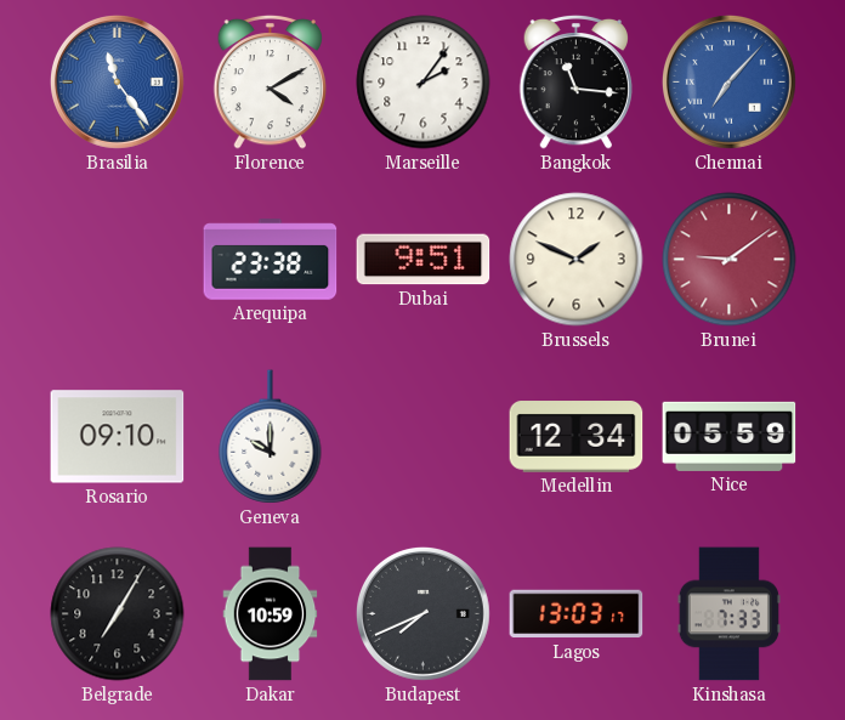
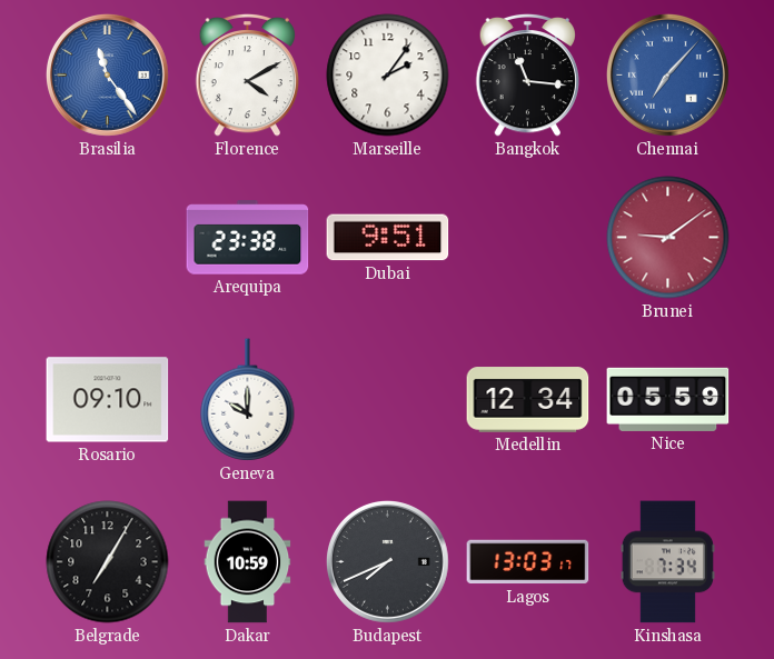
Brussels: 1:49 -> none (577, 260)
Kinshasa: 7:33 -> 7:34 (667, 562)
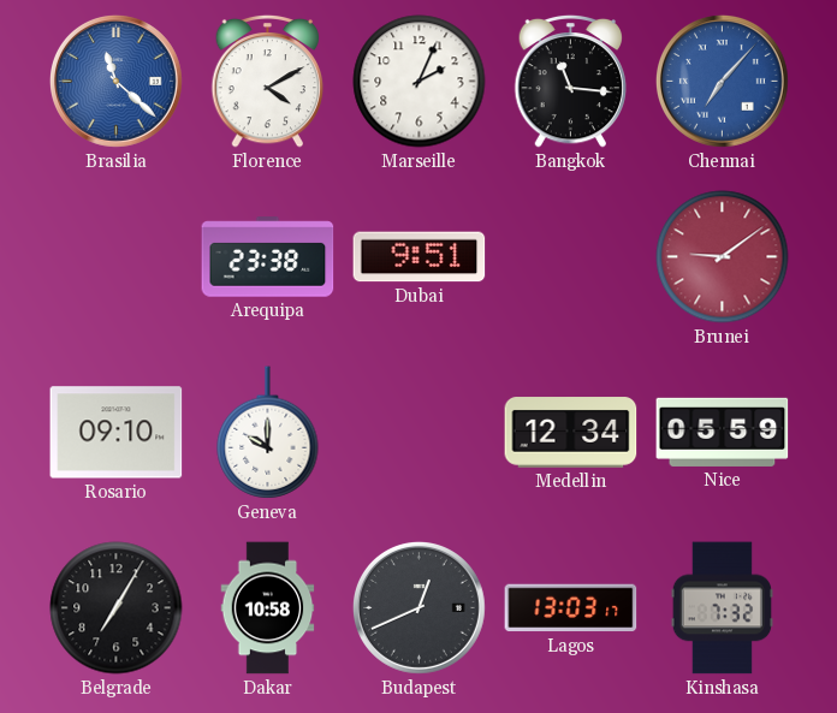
Brasilia: 11:24 -> 11:22 (115, 81)
Marseille: 2:06 -> 2:04 (420, 82)
Dakar: 10:59 -> 10:58 (268, 608)
Budapest: 7:41 -> 12:41 (419, 607)
Kinshasa: 7:34 -> 7:32 (722, 608)
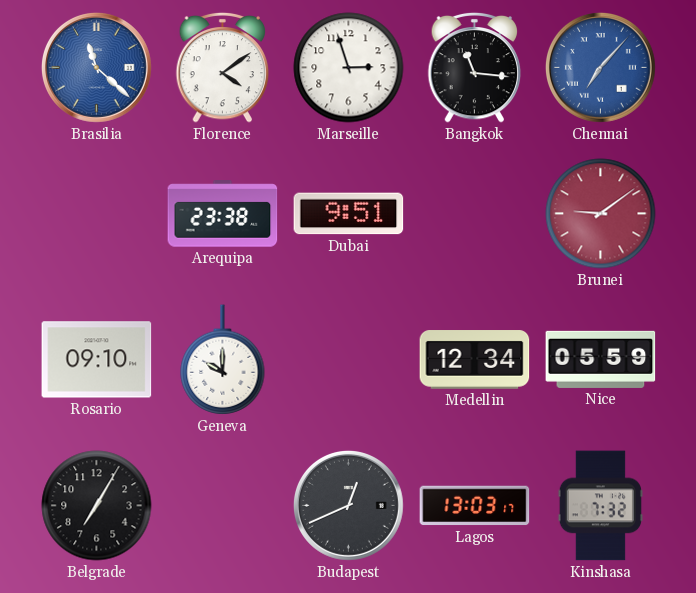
Florence: 4:10 -> 4:09 (223, 67)
Marseille: 2:04 -> 2:57 (349, 68)
Dakar: 10:58 -> none (268, 608)
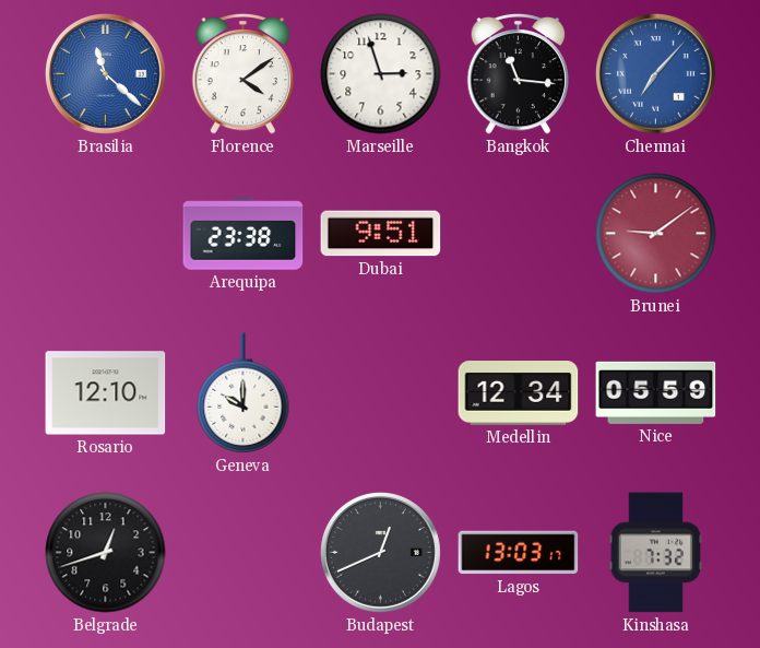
Rosario: 09:10 -> 12:10 (106, 393)
Belgrade: 7:05 -> 12:42 (106, 553)
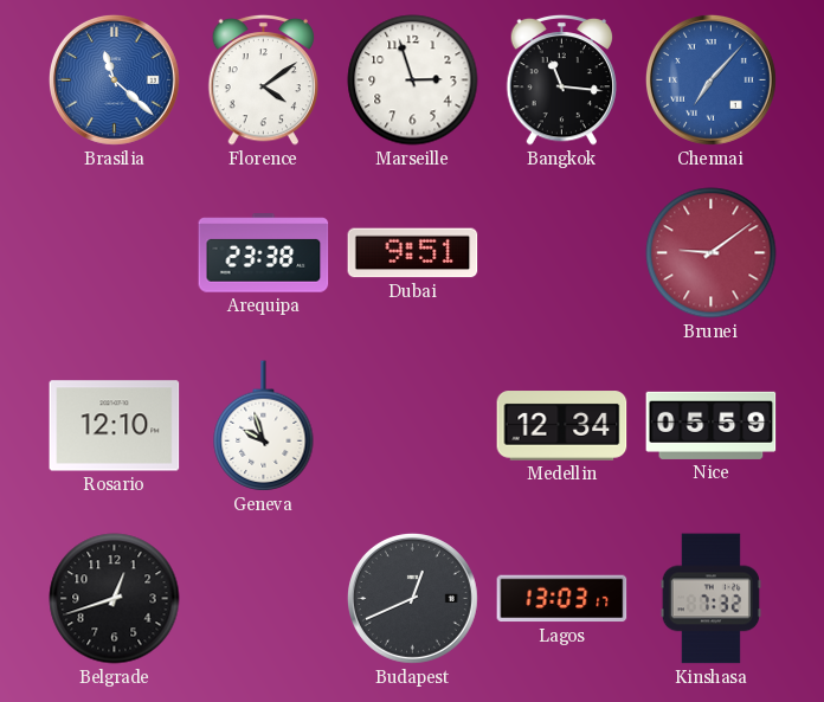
Geneva: 10:00 -> 9:57 (264, 426)
